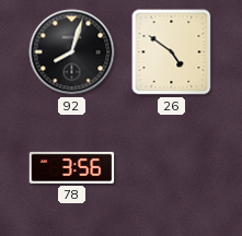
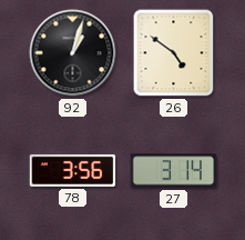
92: 8:03 -> 1:03 (73, 53)
27: none -> 3:14 (174, 171)
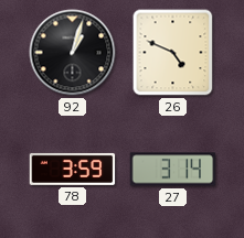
26: 4:51 -> 4:49 (173, 53)
78: 3:56 -> 3:59 (73, 169)
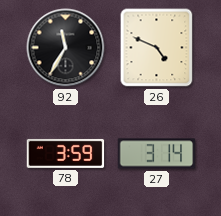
92: 1:03 -> 11:35 (66, 48)
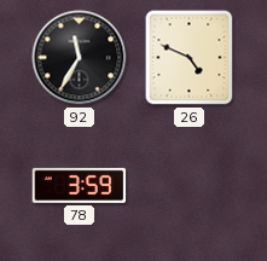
27: 3:14 -> none (157, 154)
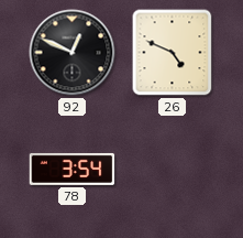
92: 11:35 -> 12:49 (73, 53)
78: 3:59 -> 3:54 (73, 169)
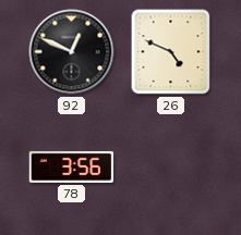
78: 3:54 -> 3:56 (72, 166)
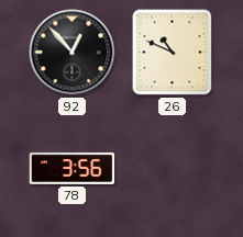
92: 12:49 -> 12:53 (73, 53)
26: 4:49 -> 10:49 (173, 53)
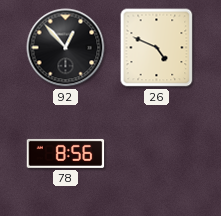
26: 10:49 -> 4:49 (157, 48)
78: 3:56 -> 8:56 (66, 153)
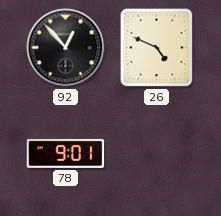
78: 8:56 -> 9:01 (66, 153)
